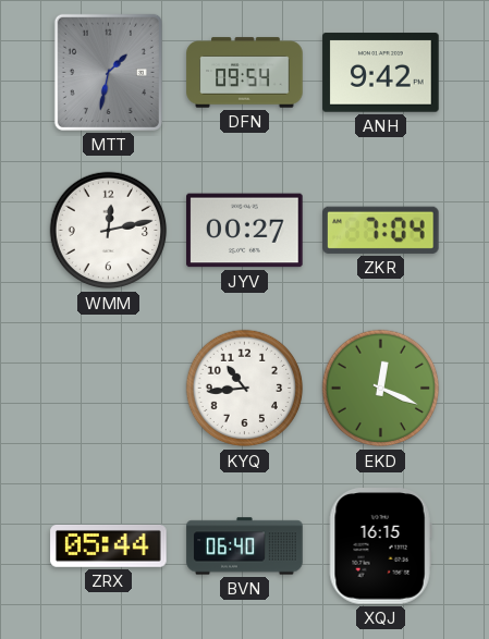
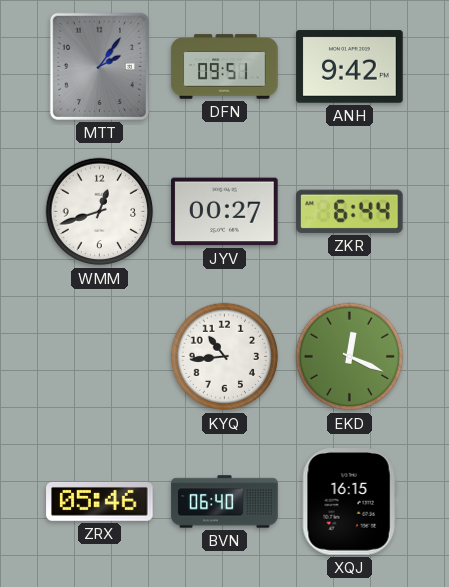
MTT: 1:32 -> 2:06 (99, 66)
DFN: 09:54 -> 09:51 (225, 67)
WMM: 12:13 -> 12:42 (100, 212)
ZKR: 7:04 -> 6:44 (350, 211)
ZRX: 05:44 -> 05:46 (100, 501)
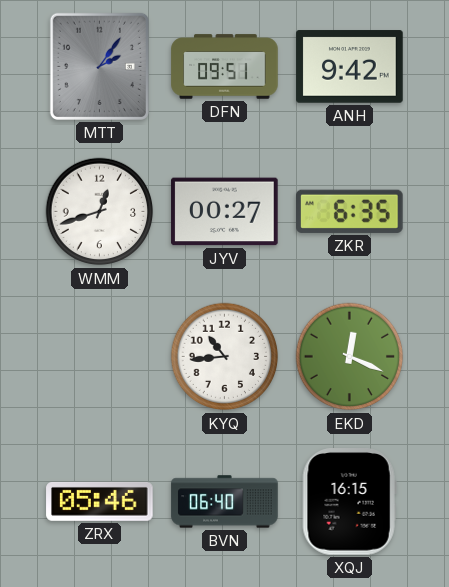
ZKR: 6:44 -> 6:35 (350, 211)
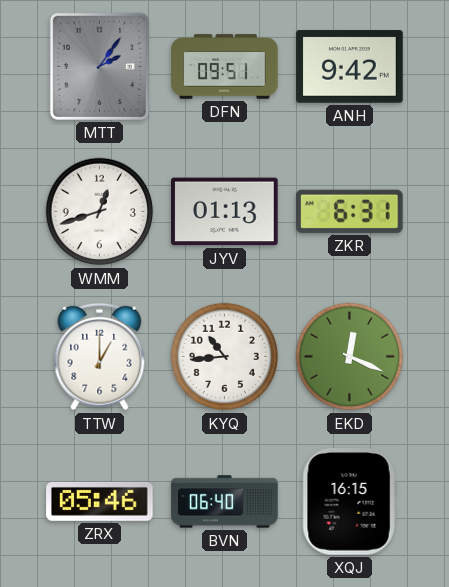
JYV: 00:27 -> 01:13 (225, 212)
ZKR: 6:35 -> 6:31 (350, 211)
TTW: none -> 1:00 (100, 357)
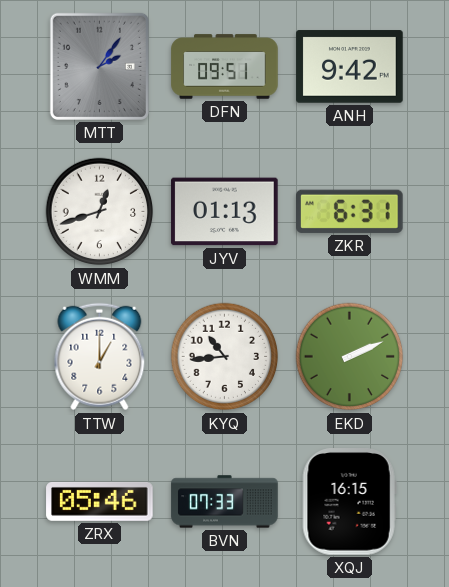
EKD: 12:19 -> 2:11 (350, 357)
BVN: 06:40 -> 07:33 (225, 502)
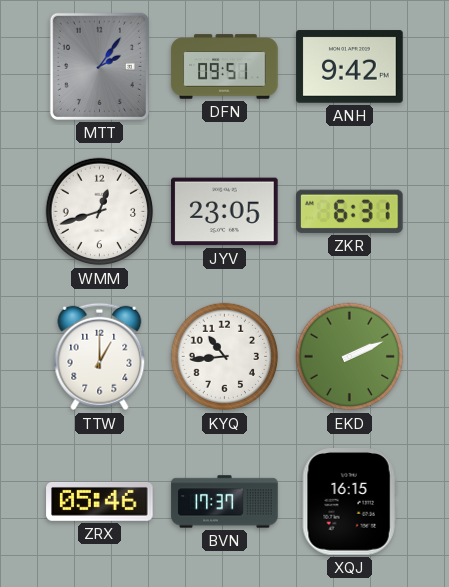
JYV: 01:13 -> 23:05 (225, 212)
BVN: 07:33 -> 17:37 (225, 502)
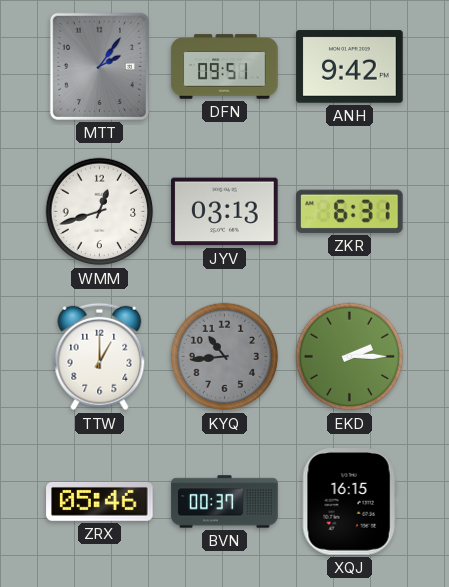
JYV: 23:05 -> 03:13 (225, 212)
KYQ dial: white -> grey (225, 357)
EKD: 2:11 -> 2:15 (350, 357)
BVN: 17:37 -> 00:37 (225, 502)
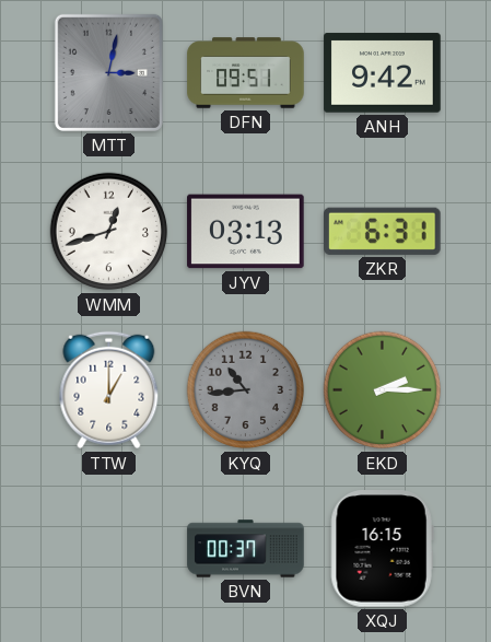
MTT: 2:06 -> 3:02 (108, 72)
ZRX: 05:46 -> none (100, 501)
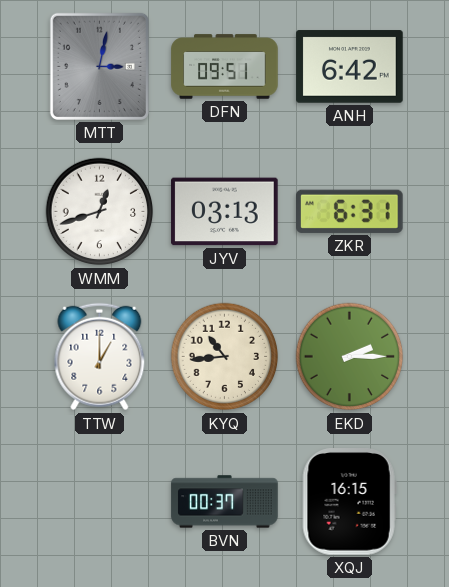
ANH: 9:42 -> 6:42 (350, 67)
KYQ dial: grey -> cream (225, 357)
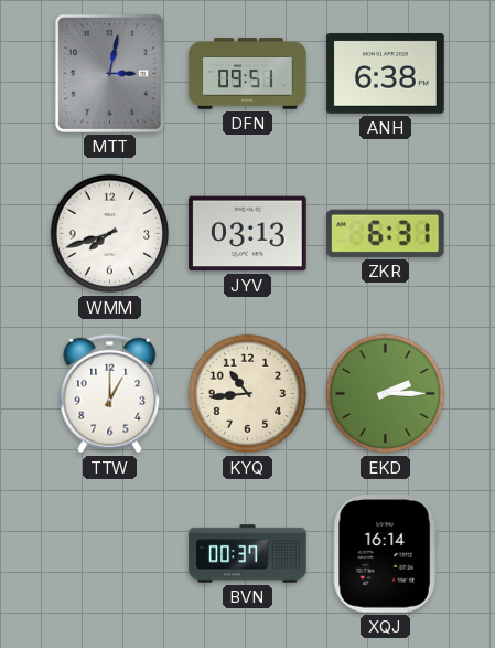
ANH: 6:42 -> 6:38 (386, 74)
WMM: 12:42 -> 7:42 (110, 234)
XQJ: 16:15 -> 16:14 (385, 554)
